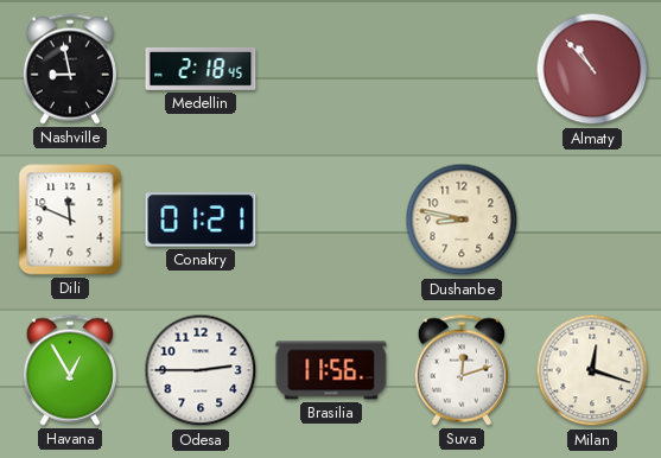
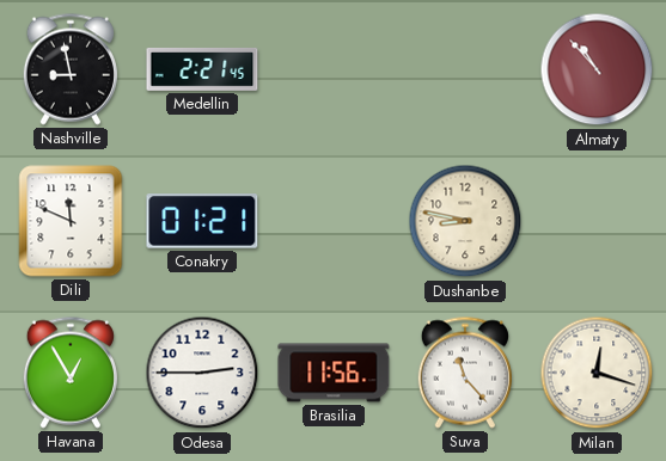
Medellin: 2:18 -> 2:21 (202, 69)
Suva: 12:12 -> 11:23 (465, 373)
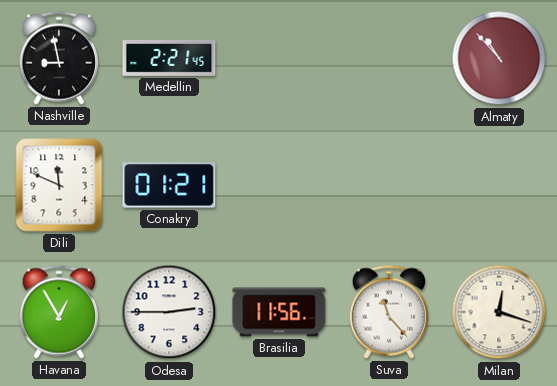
Dushanbe: 8:47 -> none (465, 221)
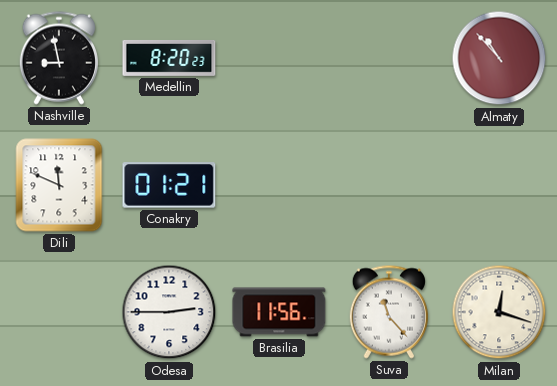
Medellin: 2:21 -> 8:20 (169, 58)
Havana: 12:55 -> none (59, 312)
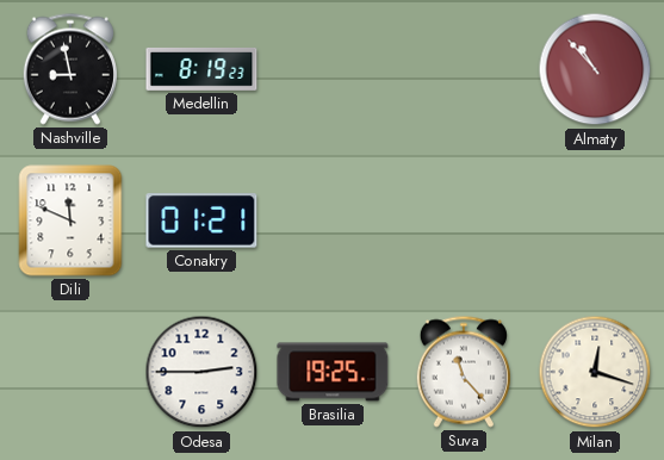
Medellin: 8:20 -> 8:19 (201, 69)
Brasilia: 11:56 -> 19:25 (333, 372)
